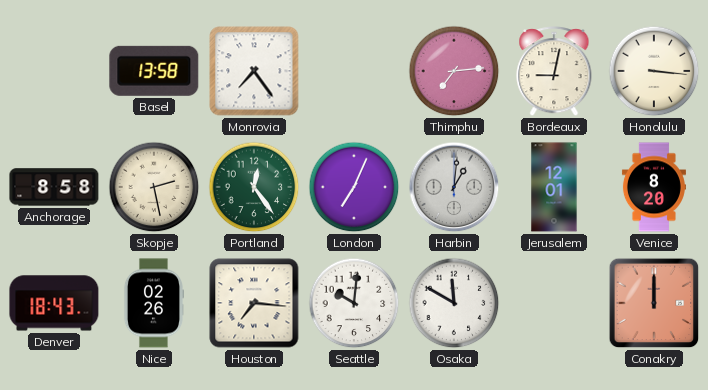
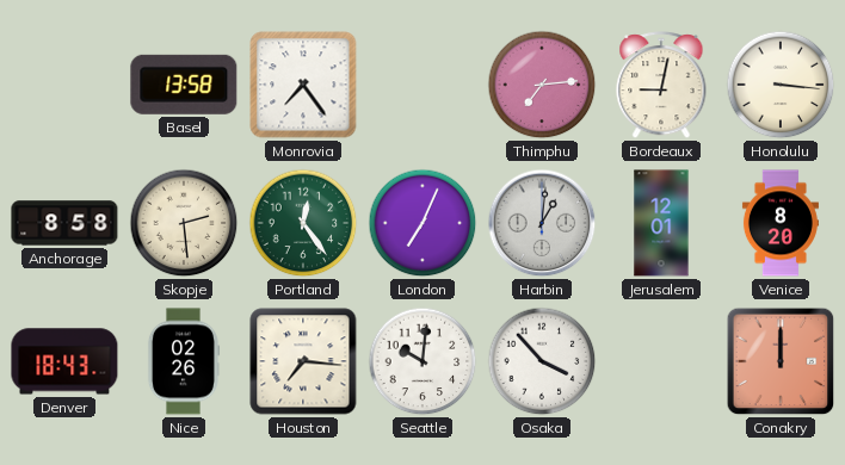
Skopje: 2:28 -> 2:29 (184, 223)
Osaka: 11:50 -> 3:53 (542, 361)
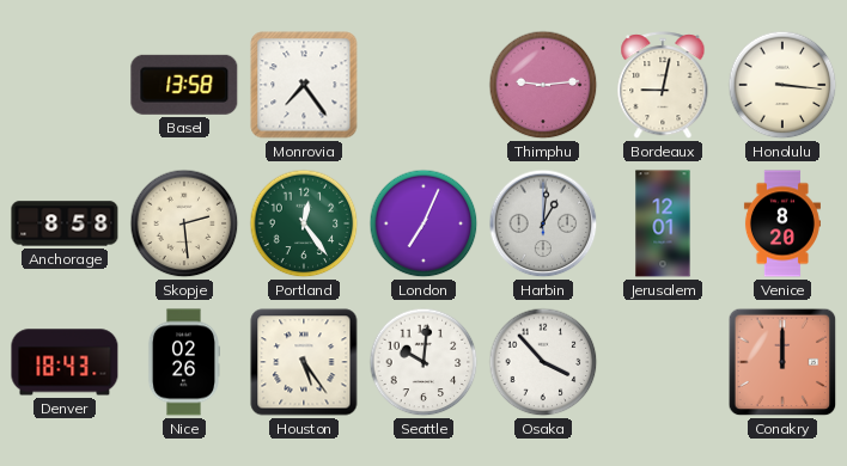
Thimphu: 7:14 -> 9:14 (543, 85)
Houston: 7:16 -> 5:24 (304, 362)
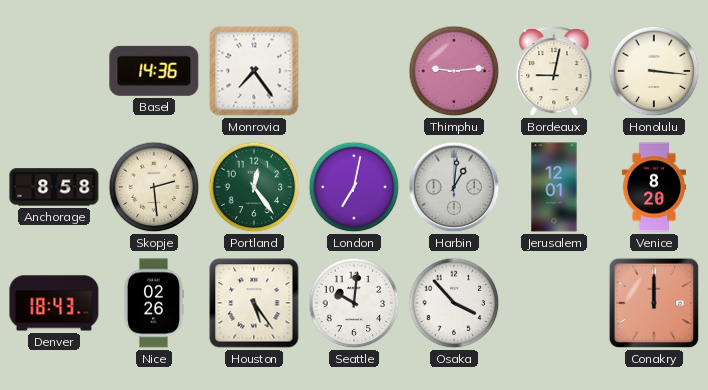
Basel: 13:58 -> 14:36 (154, 71)
London: 7:04 -> 7:02 (354, 187)
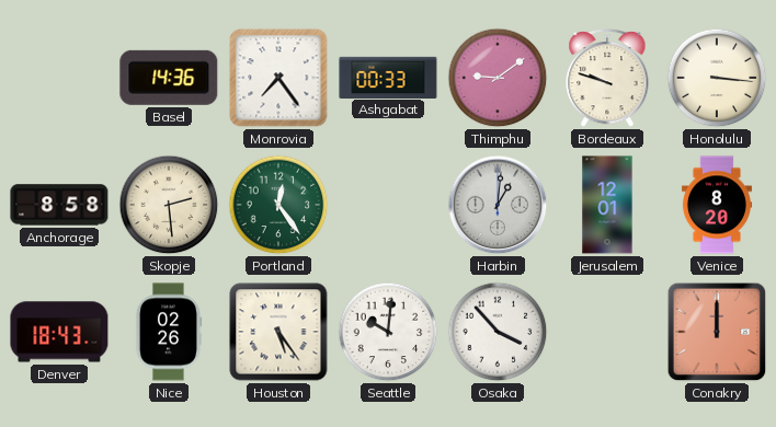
Ashgabat: none -> 00:33 (388, 77)
Thimphu: 9:14 -> 9:09 (498, 78)
Bordeaux: 9:02 -> 9:48 (607, 79)
London: 7:02 -> none (354, 187)
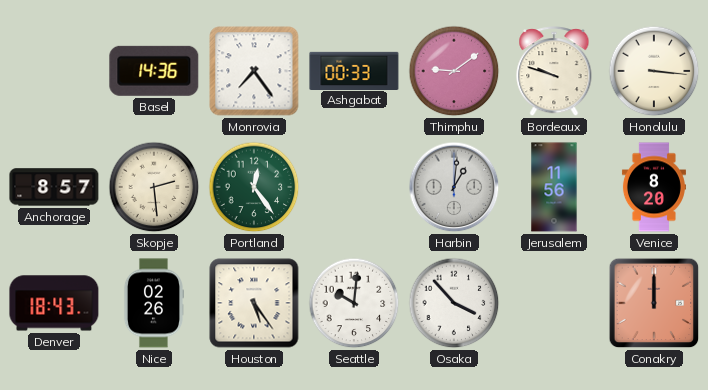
Anchorage: 8:58 -> 8:57 (54, 187)
Jerusalem: 12:01 -> 11:56 (554, 187)
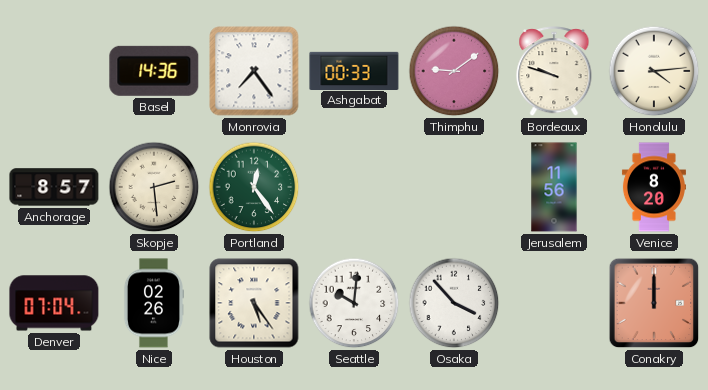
Honolulu: 3:16 -> 4:14 (654, 71)
Harbin: 1:01 -> none (454, 187)
Denver: 18:43 -> 07:04 (54, 303)
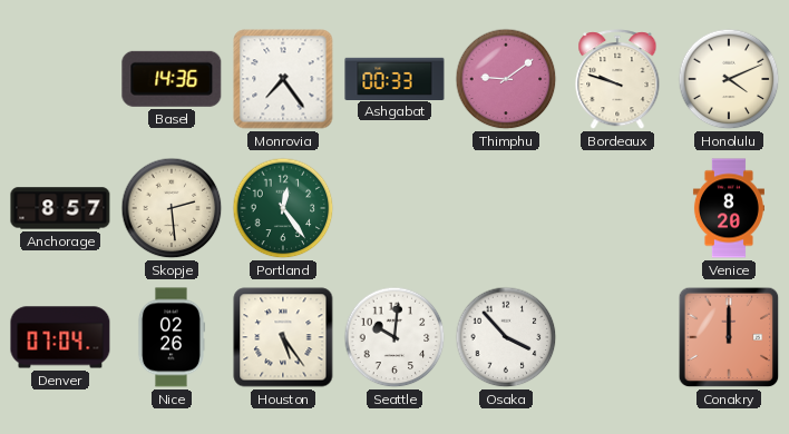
Honolulu: 4:14 -> 4:11 (729, 79)
Jerusalem: 11:56 -> none (554, 187)
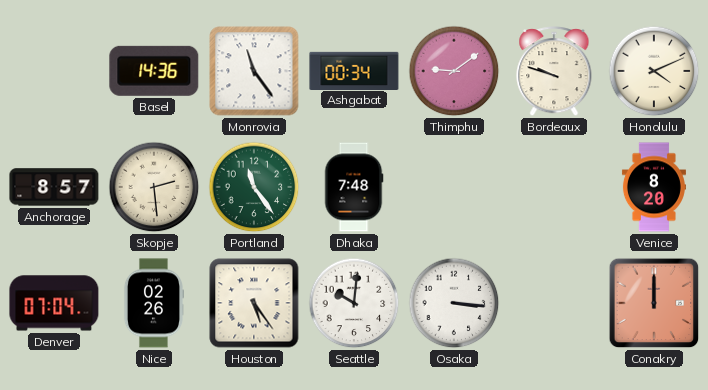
Monrovia: 7:24 -> 11:24 (254, 71)
Ashgabat: 00:33 -> 00:34 (354, 70)
Portland: 12:24 -> 11:24 (254, 187)
Dhaka: none -> 7:48 (354, 187)
Osaka: 3:53 -> 3:16 (454, 303)
